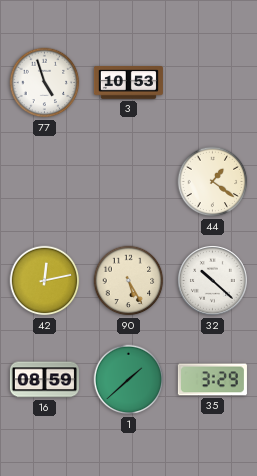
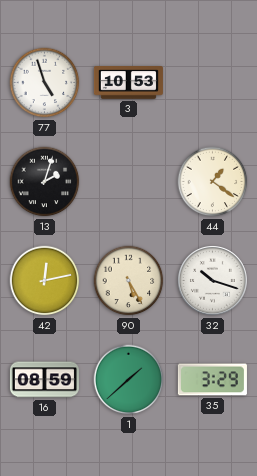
13: none -> 2:03 (45, 182)
32: 10:22 -> 10:18 (212, 280)
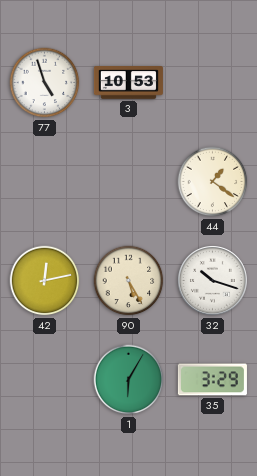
13: 2:03 -> none (45, 182)
16: 08:59 -> none (44, 380)
1: 1:38 -> 6:05 (129, 380)
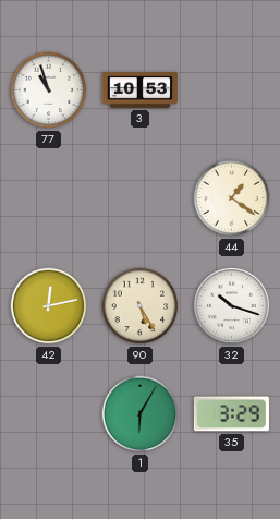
77: 4:57 -> 10:57 (49, 90)
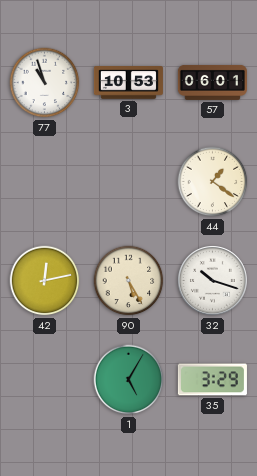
57: none -> 06:01 (212, 82)
1: 6:05 -> 5:05 (129, 380)
